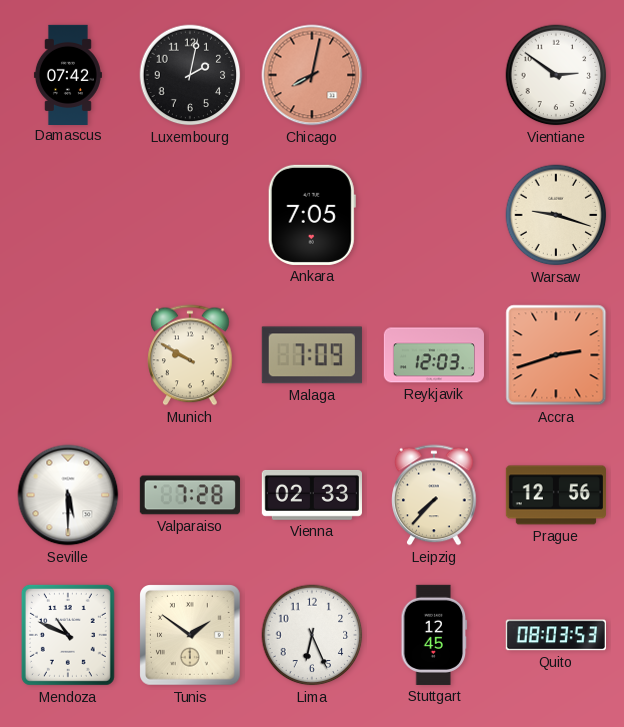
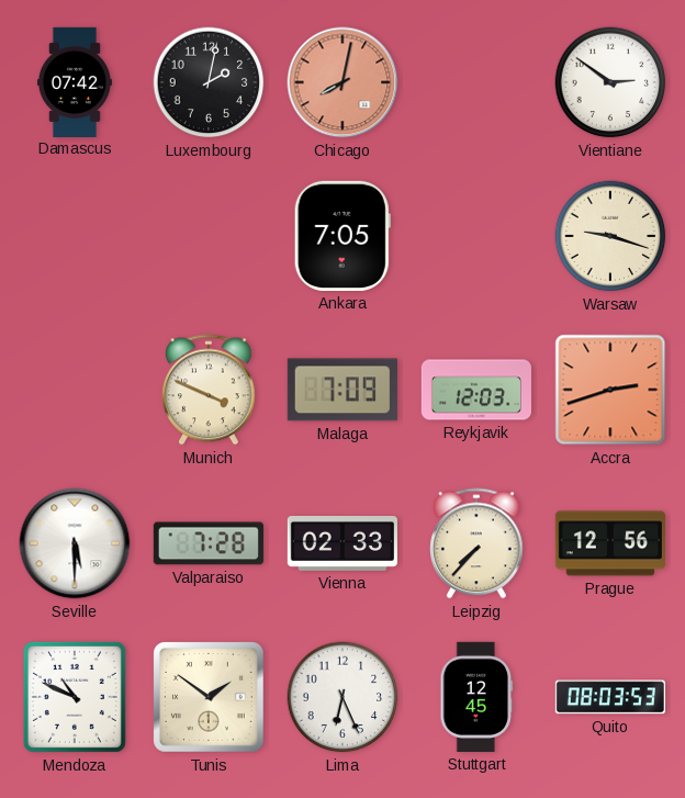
Munich: 9:50 -> 3:49 (209, 390)
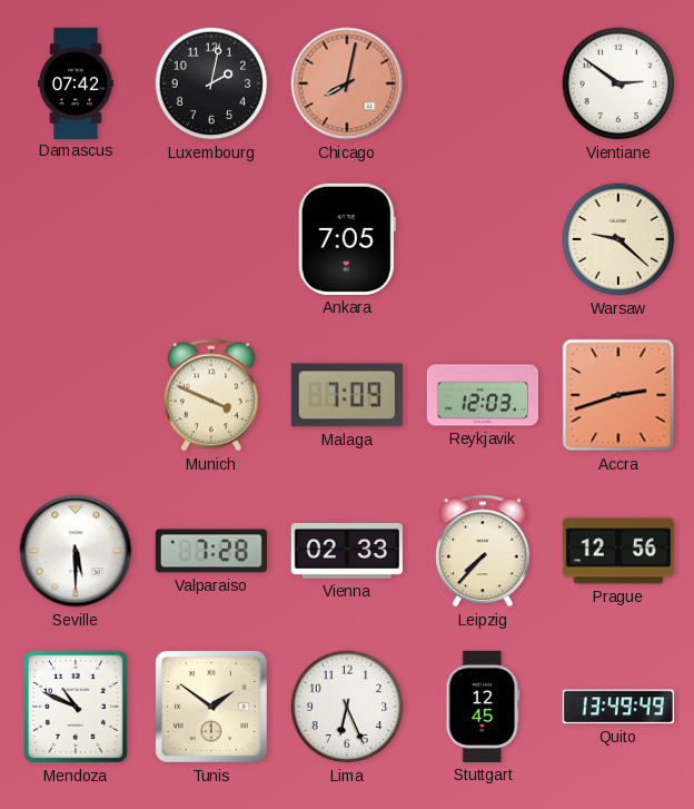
Warsaw: 9:18 -> 9:22 (618, 239)
Quito: 08:03 -> 13:49 (618, 707)
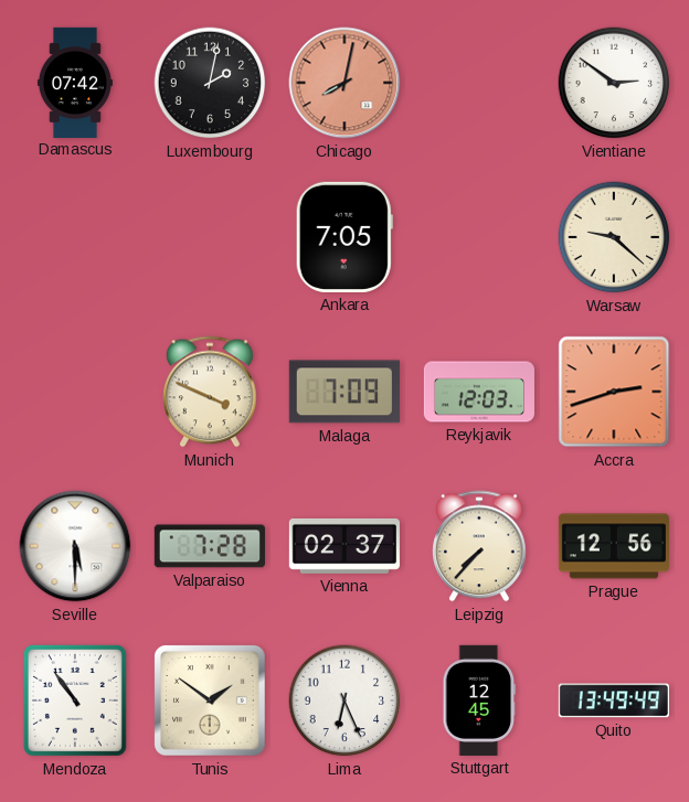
Vienna: 02:33 -> 02:37 (344, 546)
Mendoza: 10:49 -> 10:54 (75, 701)
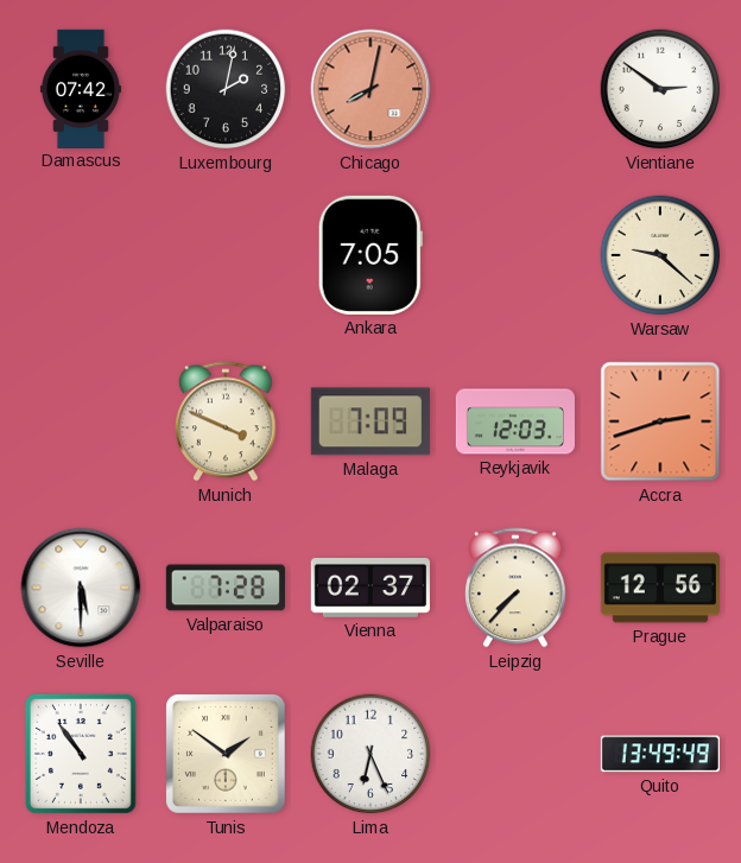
Stuttgart: 12:45 -> none (479, 701)
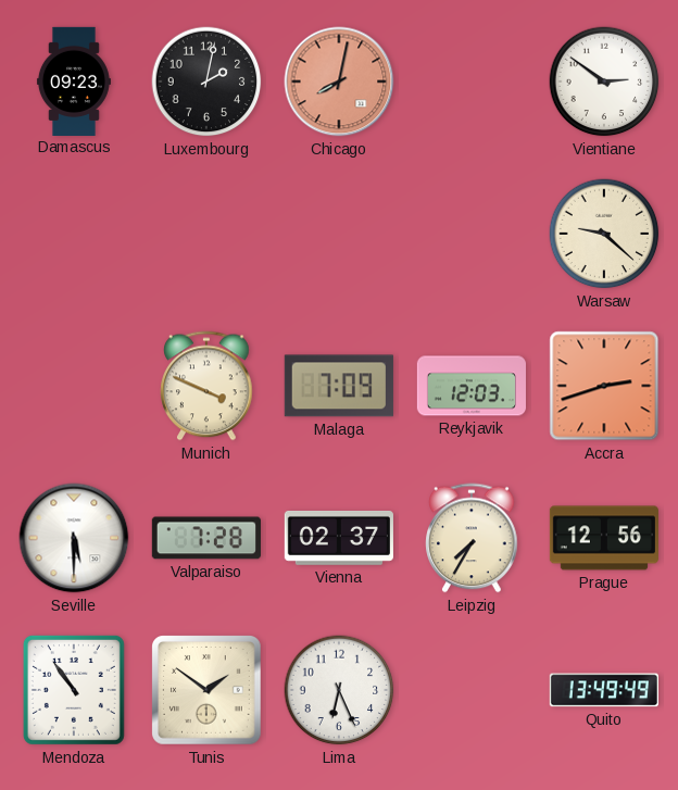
Damascus: 07:42 -> 09:23 (74, 80)
Ankara: 7:05 -> none (370, 255)
Leipzig: 7:37 -> 7:35 (472, 538)
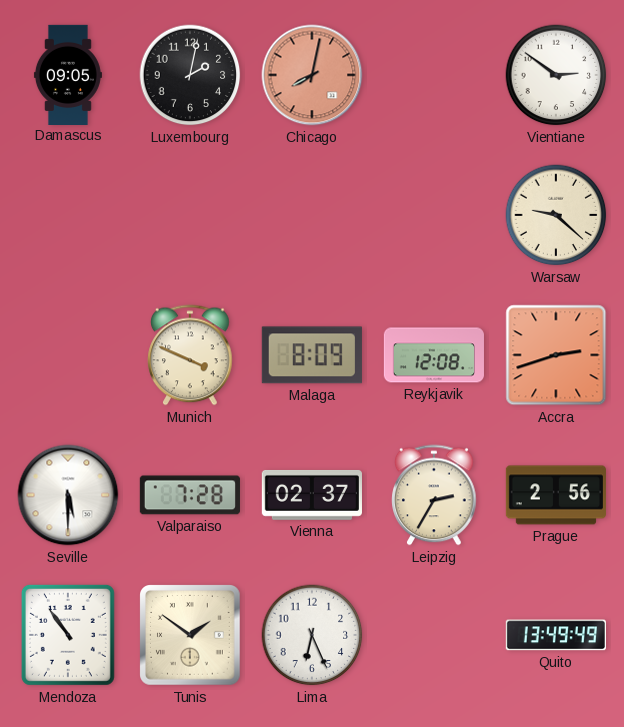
Damascus: 09:23 -> 09:05 (68, 74)
Malaga: 7:09 -> 8:09 (312, 355)
Reykjavik: 12:03 -> 12:08 (433, 355)
Leipzig: 7:35 -> 2:35 (434, 495)
Prague: 12:56 -> 2:56 (556, 495)
